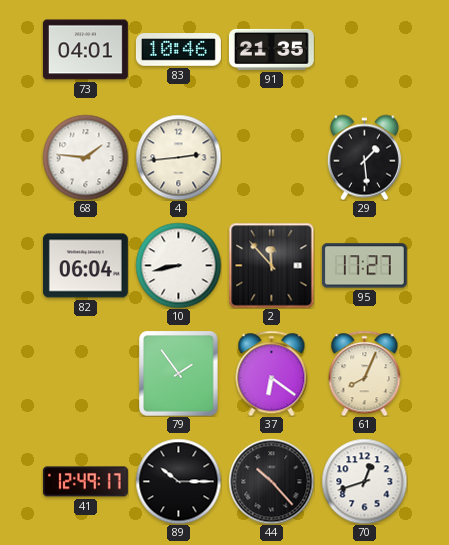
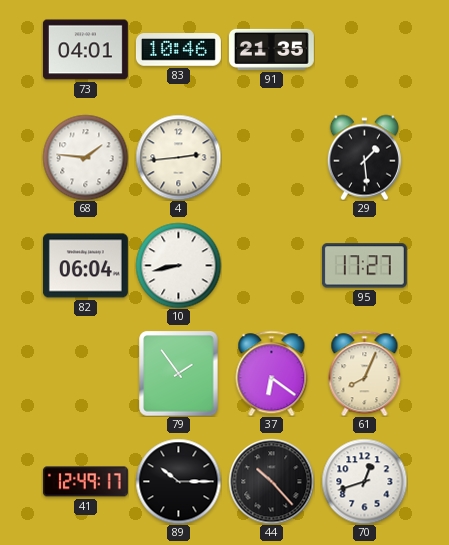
2: 11:53 -> none (271, 265)
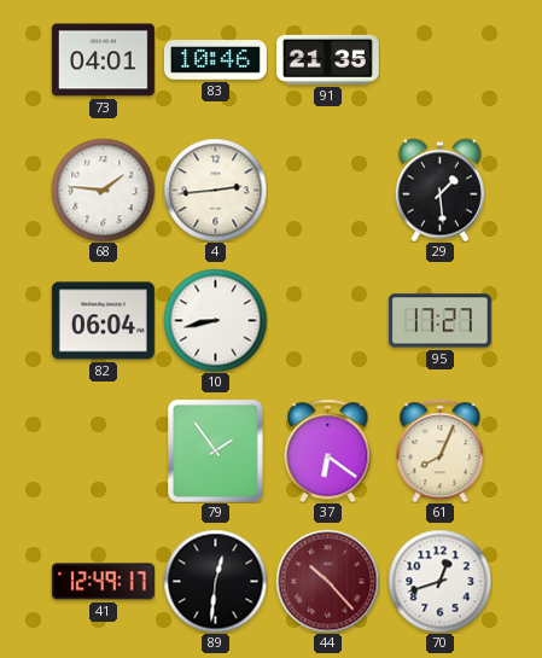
89: 10:15 -> 12:31 (215, 581)
44 dial: black -> burgundy (327, 581)
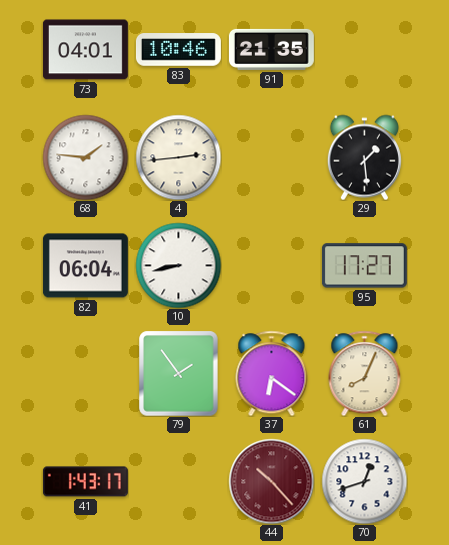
41: 12:49 -> 1:43 (85, 482)
89: 12:31 -> none (215, 581)
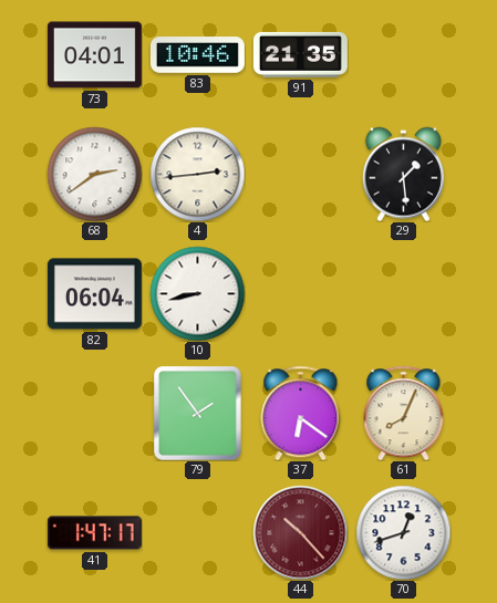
68: 1:46 -> 2:39 (94, 174)
95: 17:27 -> none (364, 266)
41: 1:43 -> 1:47 (94, 533)
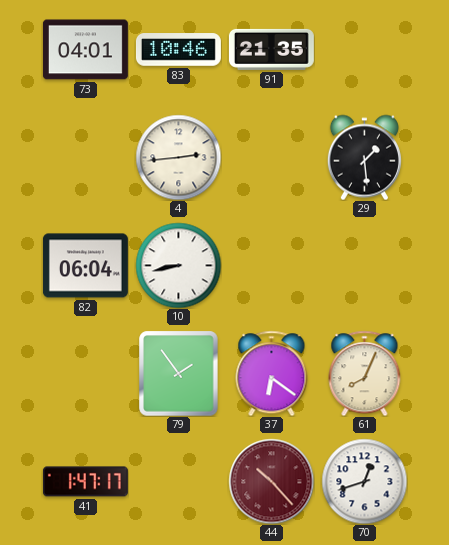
68: 2:39 -> none (94, 174)
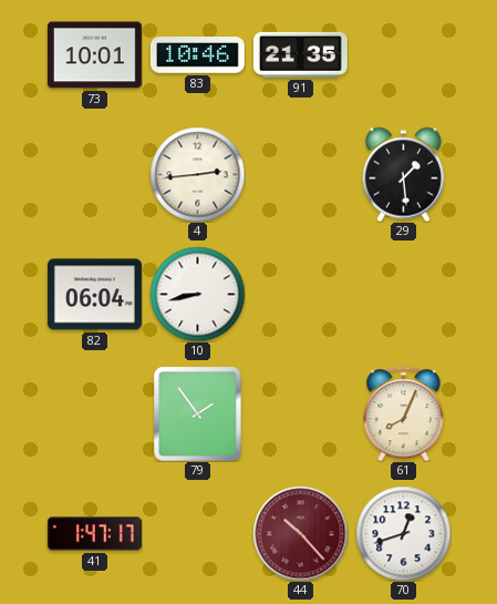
73: 04:01 -> 10:01 (94, 55)
37: 6:21 -> none (272, 373)
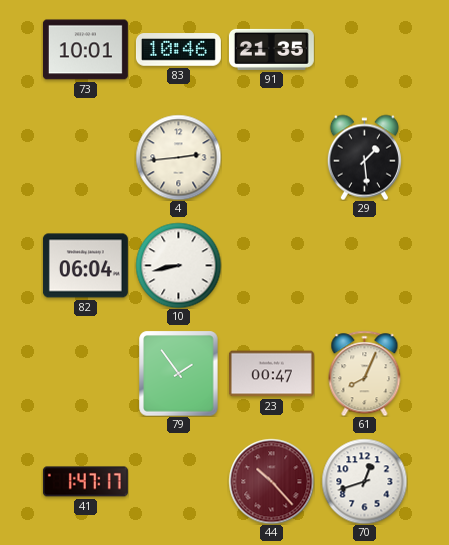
23: none -> 00:47 (271, 374)
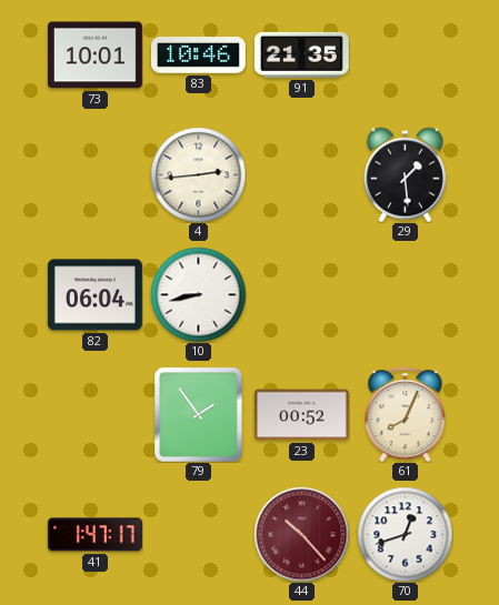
23: 00:47 -> 00:52 (301, 415)
